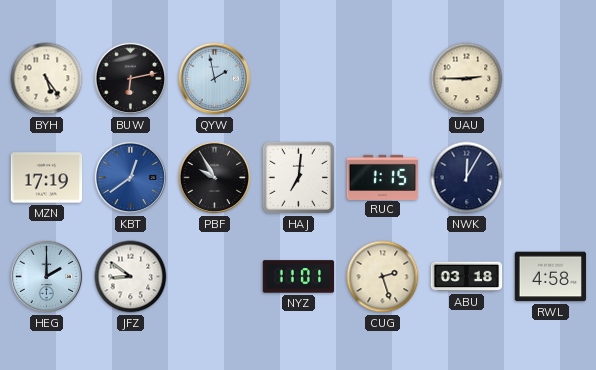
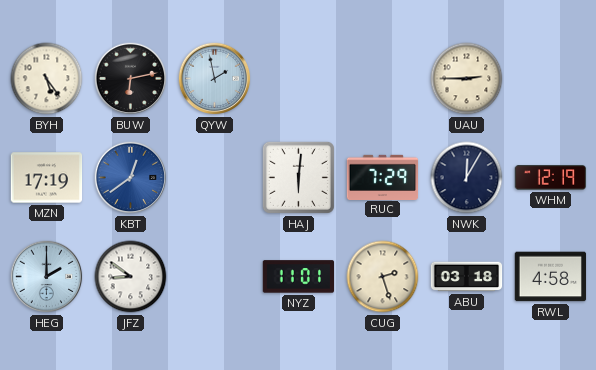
PBF: 9:55 -> none (215, 178)
HAJ: 7:01 -> 6:01 (298, 177)
RUC: 1:15 -> 7:29 (383, 177)
WHM: none -> 12:19 (551, 178)
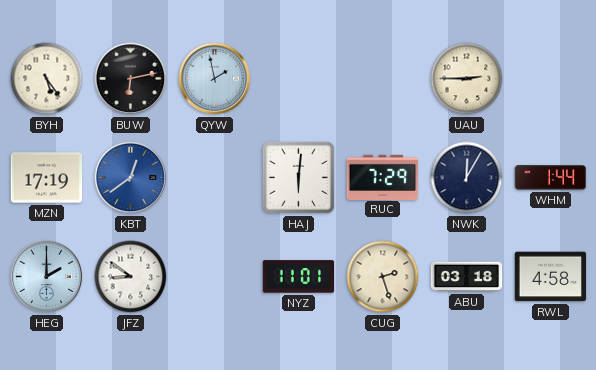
WHM: 12:19 -> 1:44 (551, 178)
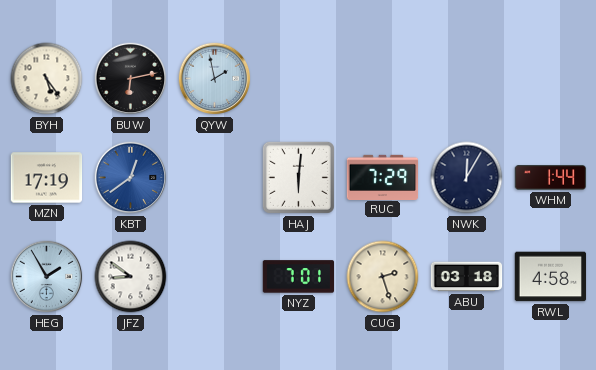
UAU: 2:45 -> none (467, 79)
HEG: 2:00 -> 1:55 (47, 277)
NYZ: 11:01 -> 7:01 (299, 277)
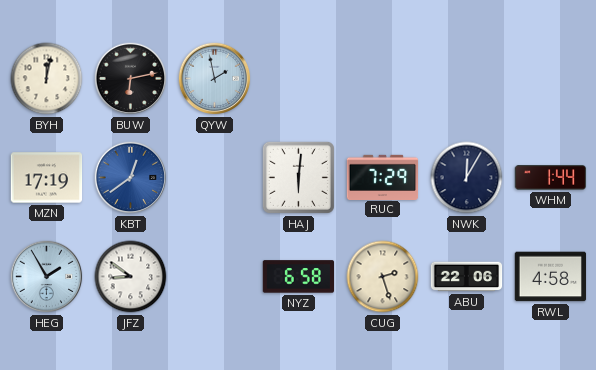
BYH: 5:24 -> 12:02 (47, 79)
NYZ: 7:01 -> 6:58 (299, 277)
ABU: 03:18 -> 22:06 (467, 277)
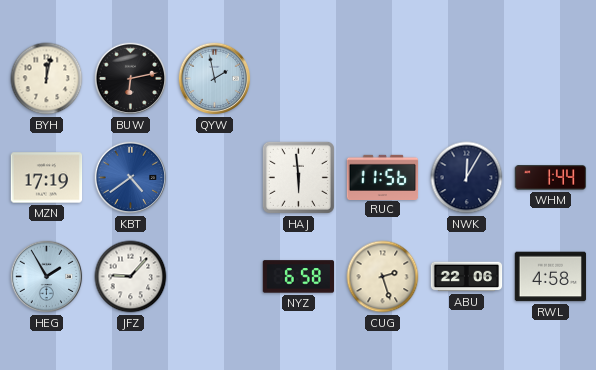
KBT: 12:39 -> 4:39 (131, 178)
HAJ: 6:01 -> 5:59 (298, 177)
RUC: 7:29 -> 11:56 (383, 177)
JFZ: 8:51 -> 9:07 (131, 277)
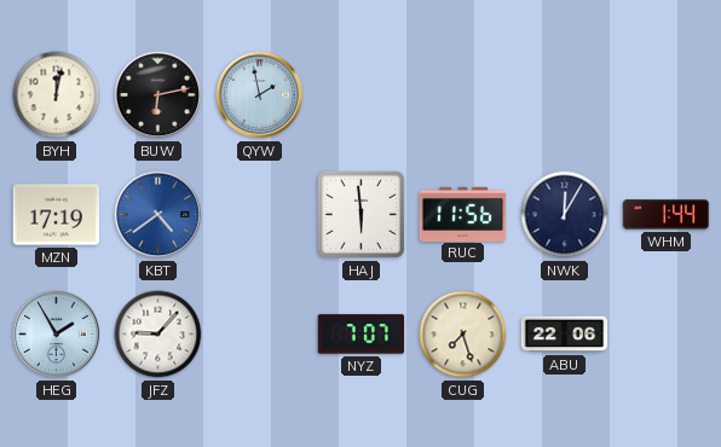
NYZ: 6:58 -> 7:07 (362, 335)
CUG: 2:27 -> 7:27 (463, 335)
RWL: 4:58 -> none (551, 277)
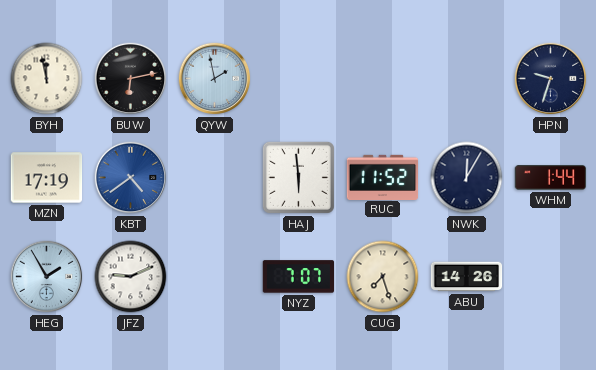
BYH: 12:02 -> 11:58 (47, 79)
HPN: none -> 9:33 (551, 79)
RUC: 11:56 -> 11:52 (383, 177)
JFZ: 9:07 -> 9:11 (131, 277)
ABU: 22:06 -> 14:26 (467, 277)
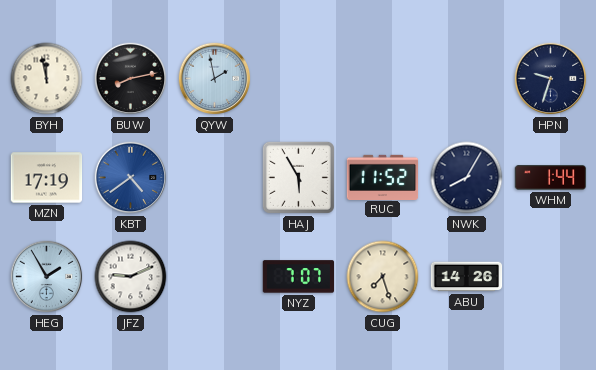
BUW: 6:13 -> 8:13 (131, 79)
HAJ: 5:59 -> 5:55 (298, 177)
NWK: 12:05 -> 8:05 (467, 178)
